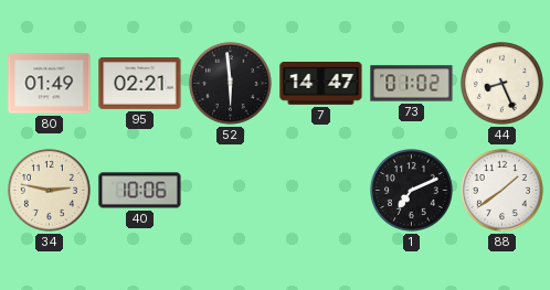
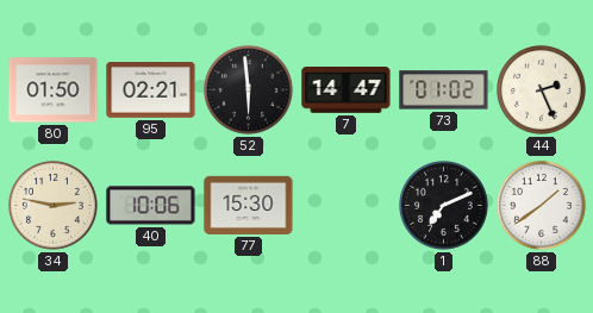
80: 01:49 -> 01:50 (54, 90)
44: 8:26 -> 2:26 (541, 89)
77: none -> 15:30 (249, 205)
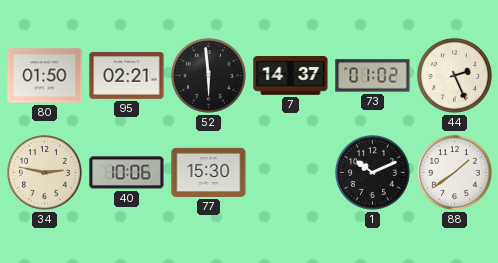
7: 14:47 -> 14:37 (291, 76)
1: 7:11 -> 10:11 (372, 172)
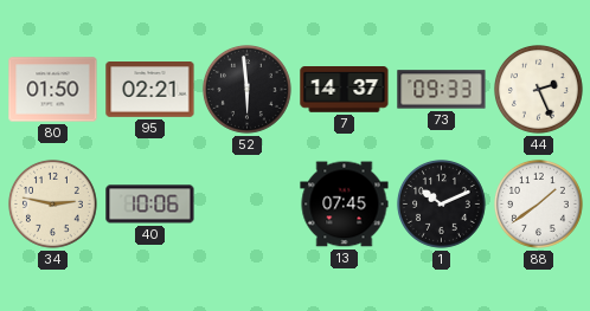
73: 01:02 -> 09:33 (442, 90)
77: 15:30 -> none (209, 172)
13: none -> 07:45 (345, 205)
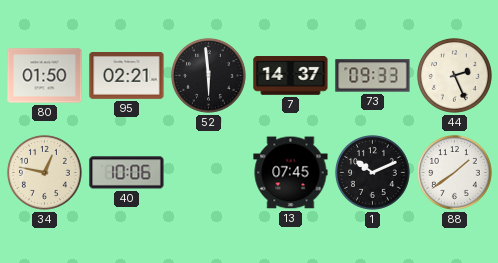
34: 2:47 -> 12:47 (44, 172)
